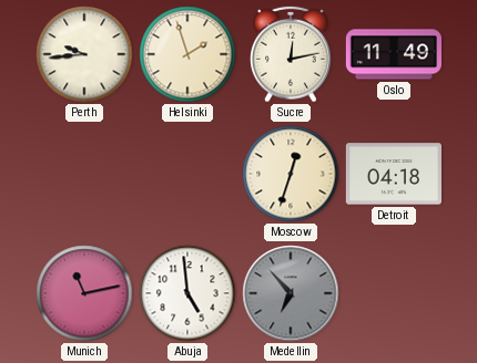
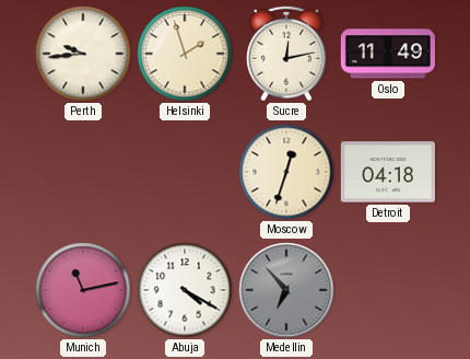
Abuja: 4:59 -> 4:20 (185, 290)
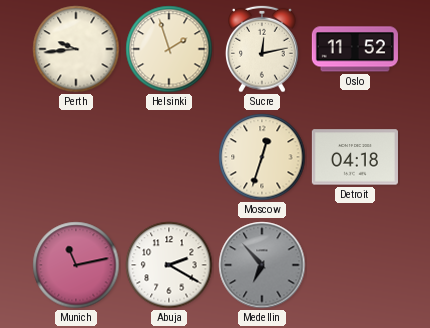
Oslo: 11:49 -> 11:52 (355, 49)
Abuja: 4:20 -> 2:20 (169, 265)
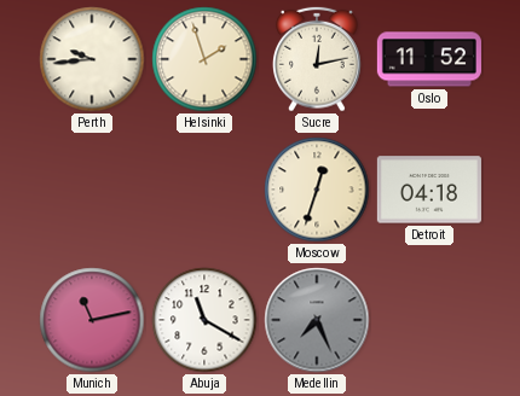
Abuja: 2:20 -> 11:20 (204, 320)
Medellin: 6:53 -> 7:26 (317, 320)
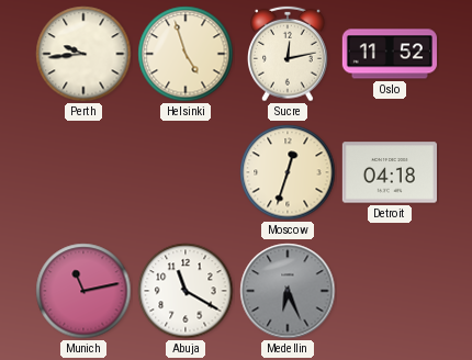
Helsinki: 1:57 -> 4:57 (186, 54)
Medellin: 7:26 -> 6:26 (288, 291)
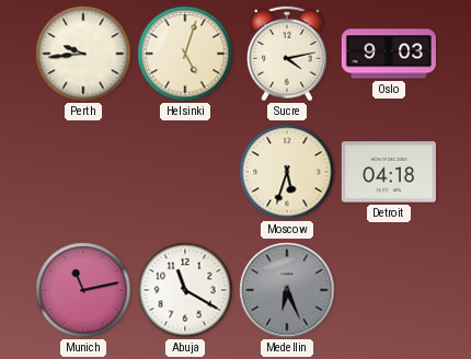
Helsinki: 4:57 -> 5:03 (185, 54)
Sucre: 12:13 -> 4:13 (288, 54)
Oslo: 11:52 -> 9:03 (389, 54)
Moscow: 12:33 -> 5:33 (287, 172)
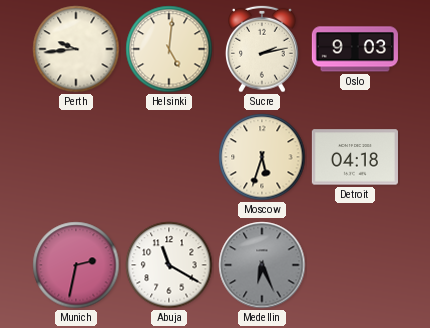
Helsinki: 5:03 -> 5:01 (169, 49)
Sucre: 4:13 -> 2:13 (263, 49)
Munich: 11:13 -> 2:32 (76, 265)
